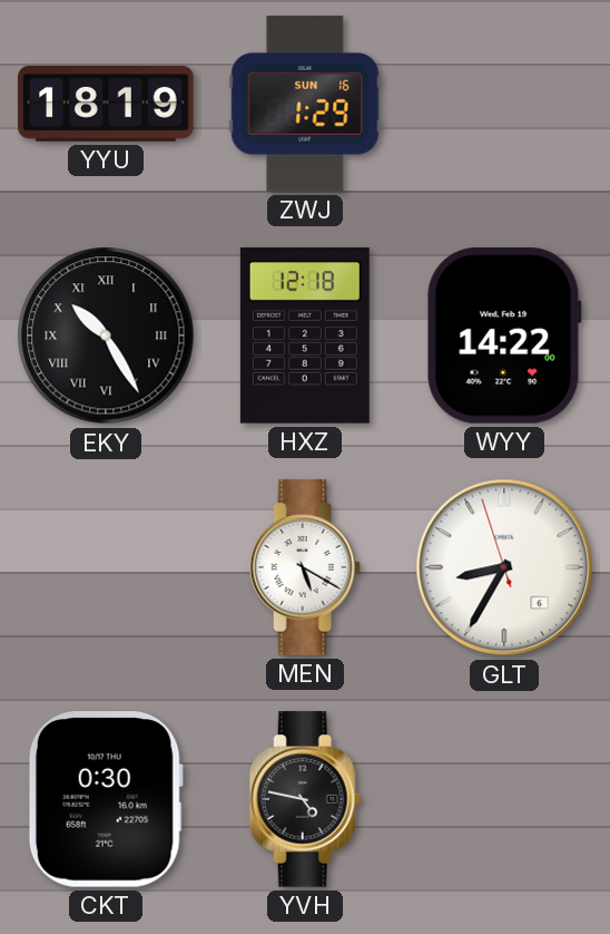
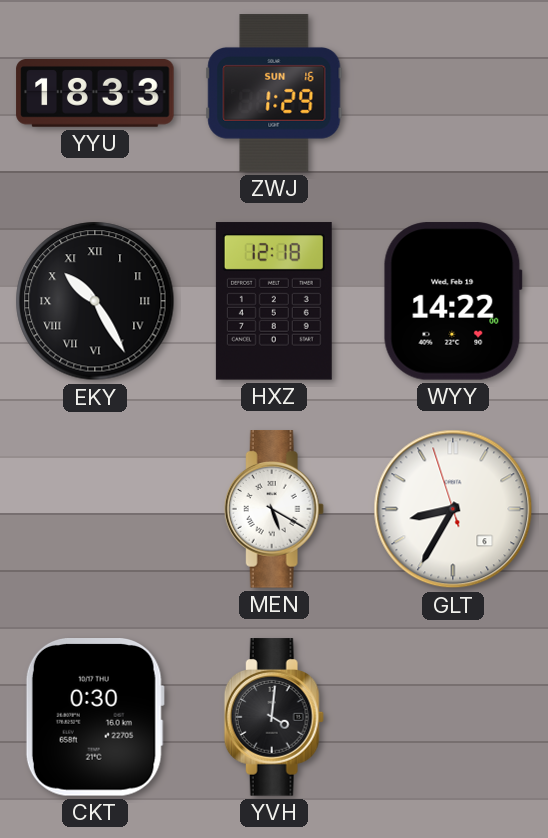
YYU: 18:19 -> 18:33 (95, 94)
YVH: 4:47 -> 4:01 (274, 717)
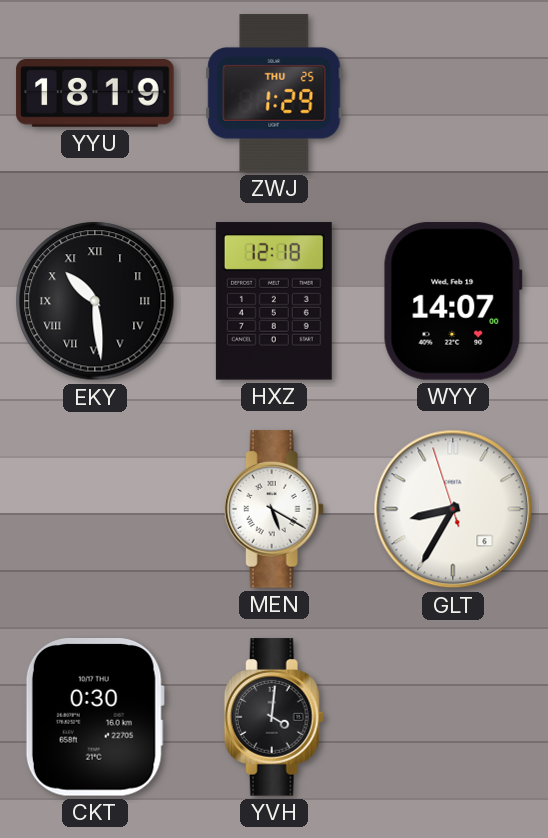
YYU: 18:33 -> 18:19 (95, 94)
ZWJ date: SUN 16 -> THU 25 (274, 93)
EKY: 10:25 -> 10:29 (95, 301)
WYY: 14:22 -> 14:07 (453, 301)
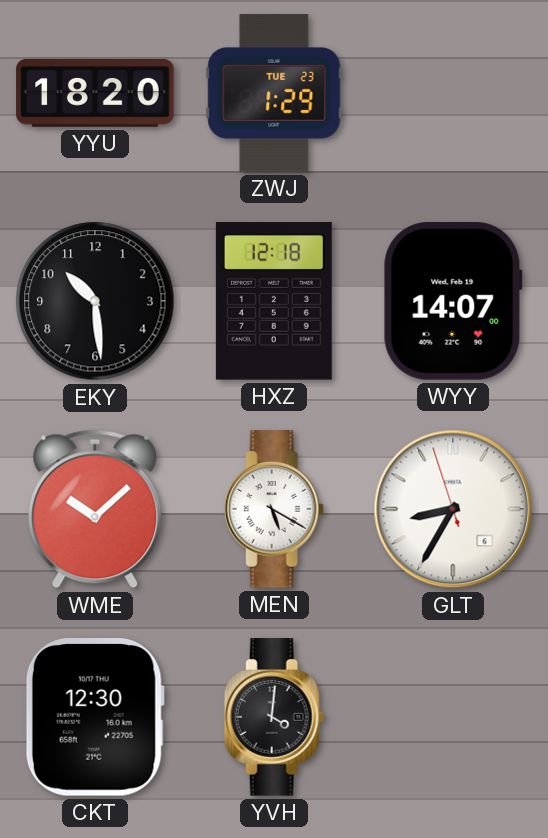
YYU: 18:19 -> 18:20 (95, 94)
ZWJ date: THU 25 -> TUE 23 (274, 93)
EKY numerals: Roman -> Arabic (95, 301)
WME: none -> 10:08 (95, 509)
CKT: 0:30 -> 12:30 (95, 718)
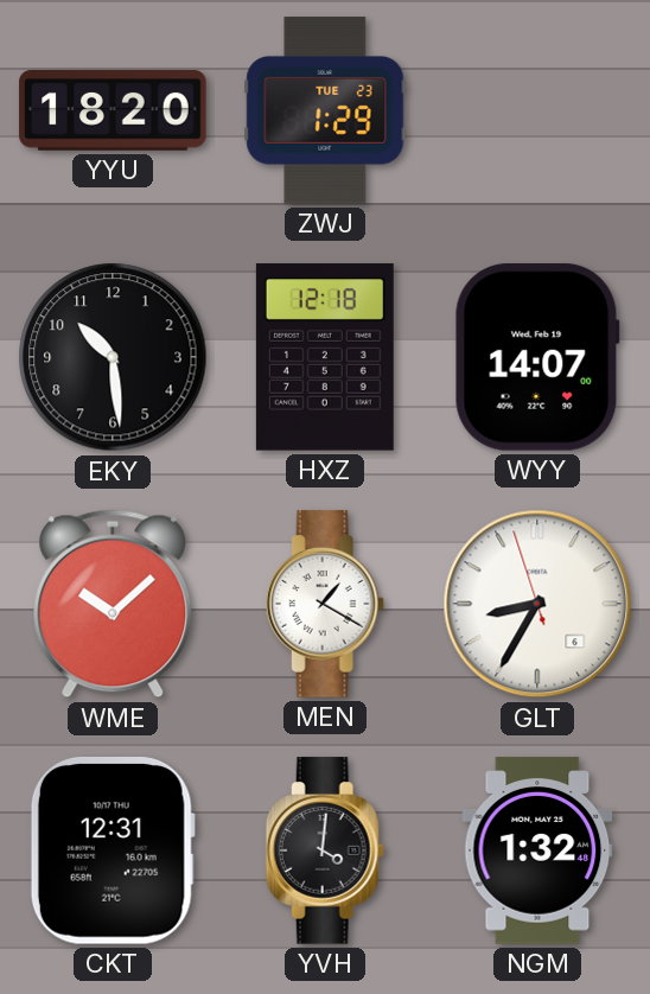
MEN: 5:20 -> 1:20 (325, 604)
CKT: 12:30 -> 12:31 (113, 852)
NGM: none -> 1:32 (537, 850)
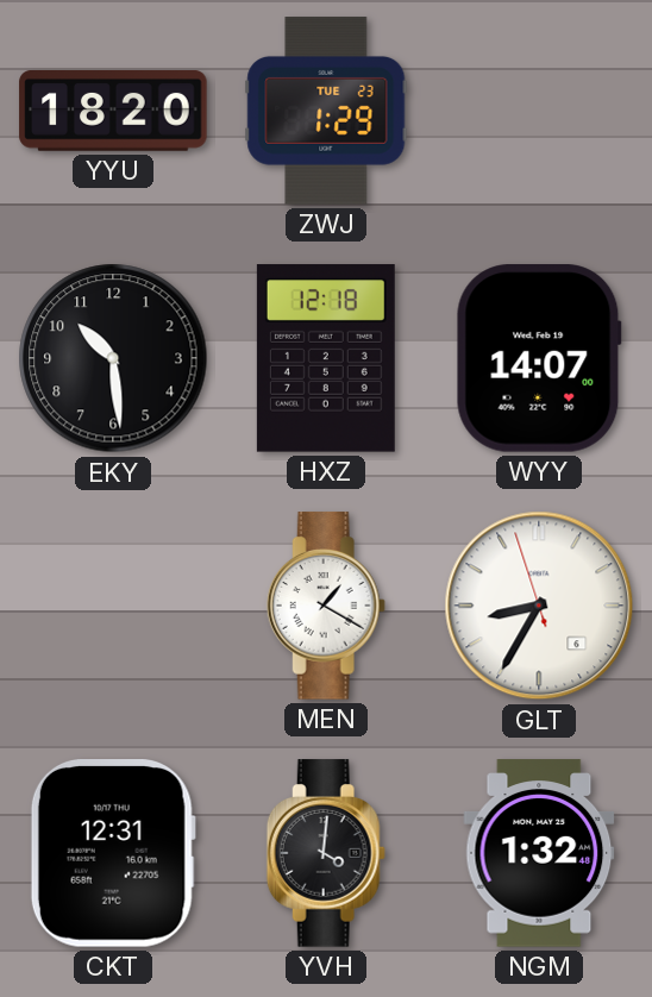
WME: 10:08 -> none (113, 604)
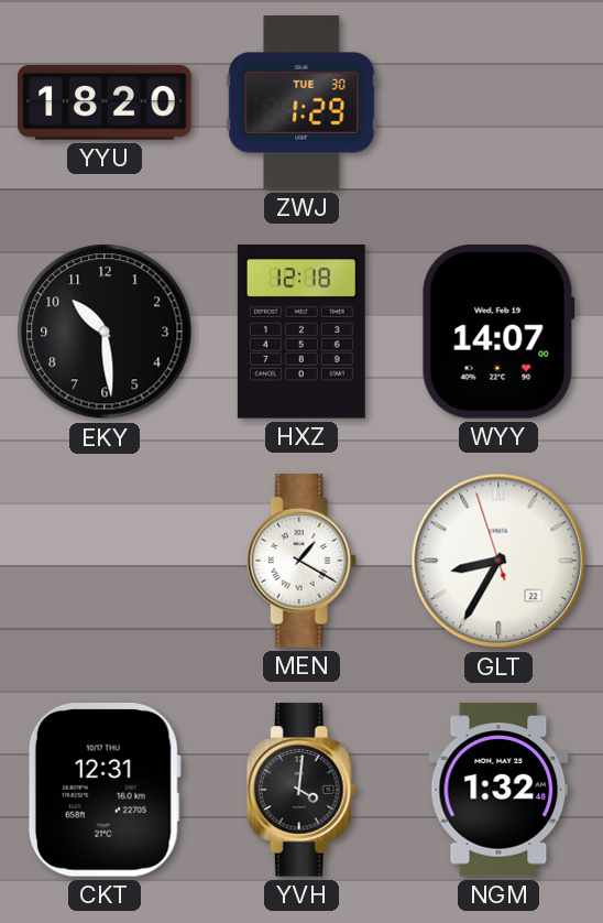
ZWJ date: TUE 23 -> TUE 30 (301, 102)
GLT date: 6 -> 22 (498, 561)
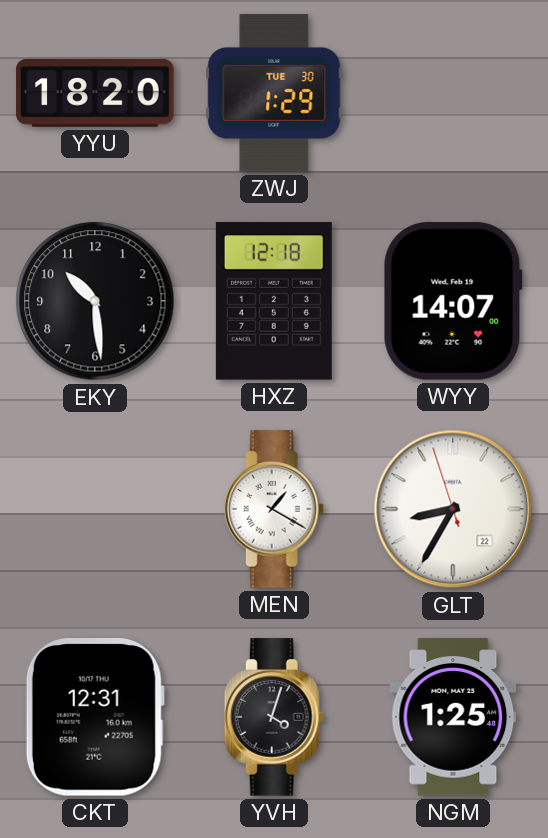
YVH: 4:01 -> 4:03 (274, 717)
NGM: 1:32 -> 1:25 (453, 717)
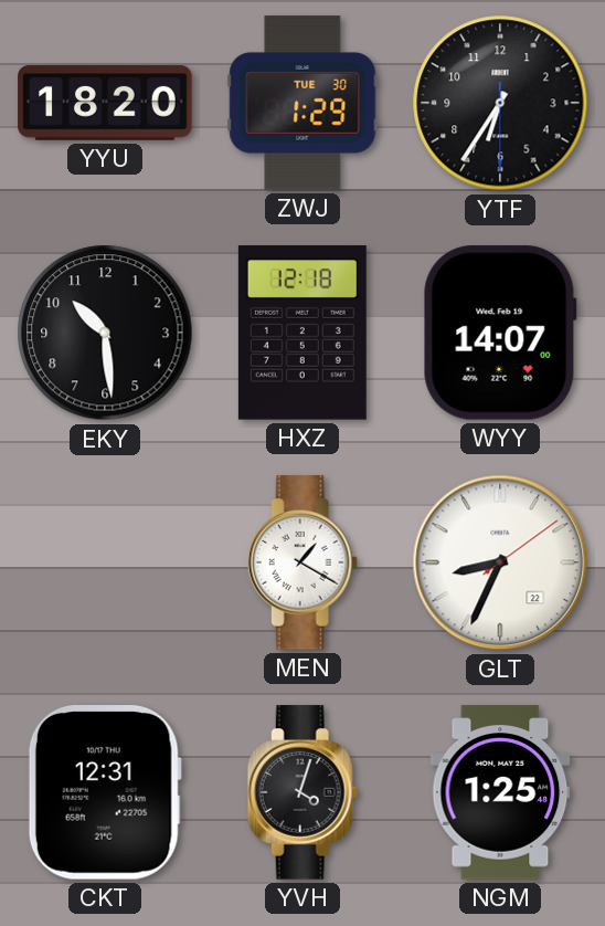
YTF: none -> 6:35 (500, 103)
GLT: 8:34:57 -> 8:34:09 (500, 562)
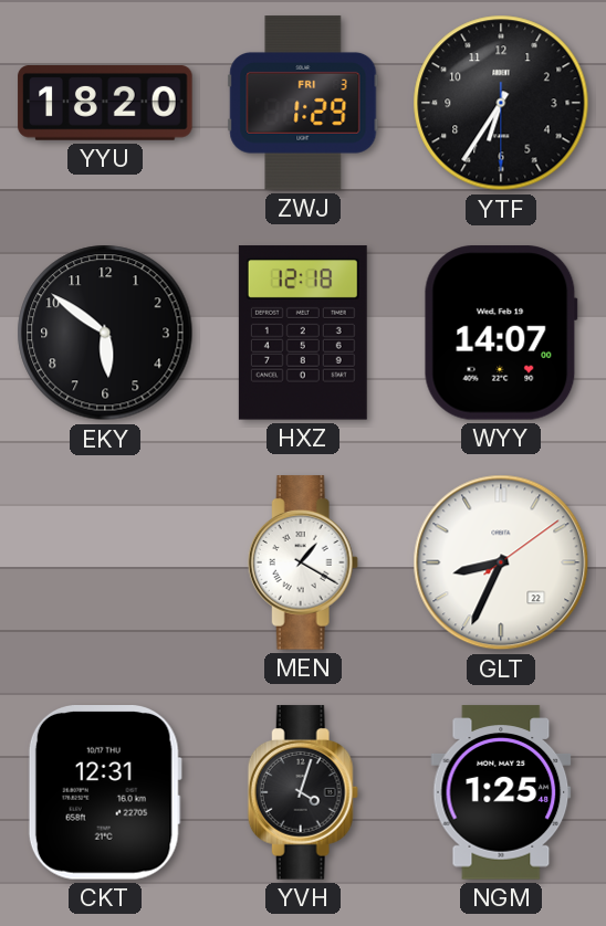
ZWJ date: TUE 30 -> FRI 3 (303, 103)
EKY: 10:29 -> 5:51 (105, 333)
